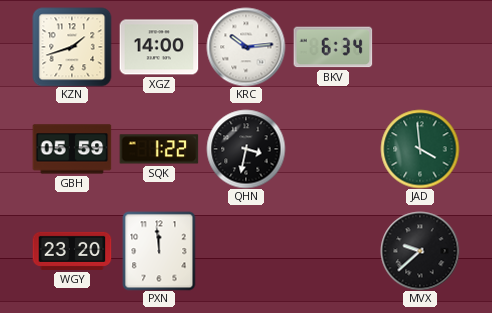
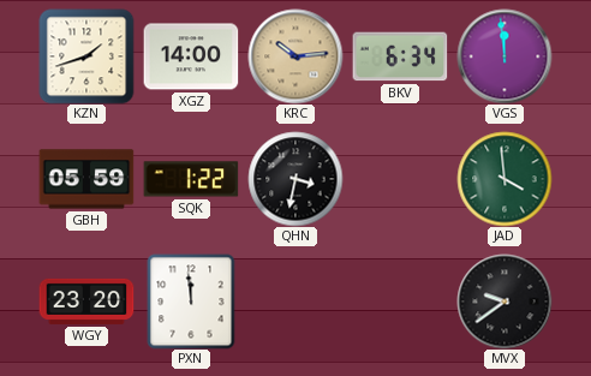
KRC dial: white -> champagne (295, 56)
VGS: none -> 11:59 (505, 56)
MVX: 9:38 -> 9:39 (505, 302)
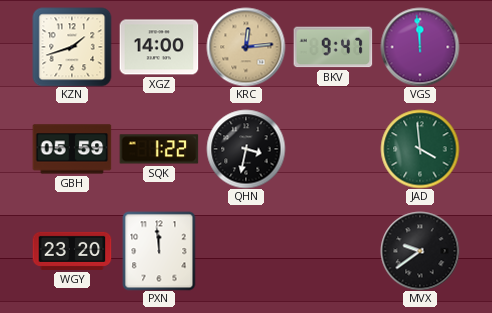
KRC: 10:14 -> 12:14 (246, 47)
BKV: 6:34 -> 9:47 (333, 47)
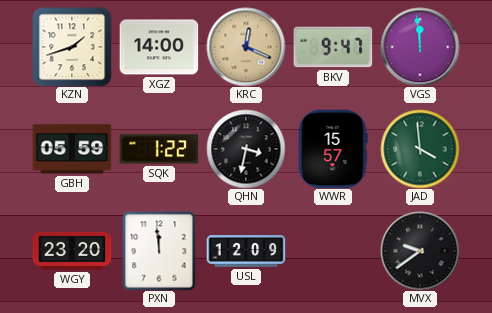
KRC: 12:14 -> 12:19 (246, 47)
WWR: none -> 15:57 (333, 149)
USL: none -> 12:09 (246, 251)
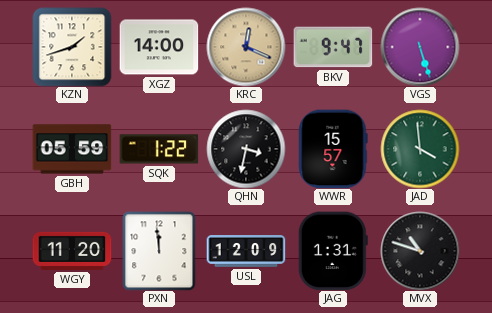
VGS: 11:59 -> 5:27 (420, 47)
WGY: 23:20 -> 11:20 (72, 251)
JAG: none -> 1:31 (333, 251)
MVX: 9:39 -> 10:48 (420, 251)
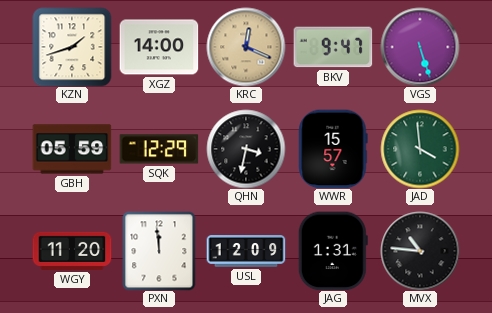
SQK: 1:22 -> 12:29 (159, 149)
MVX: 10:48 -> 10:46 (420, 251)
